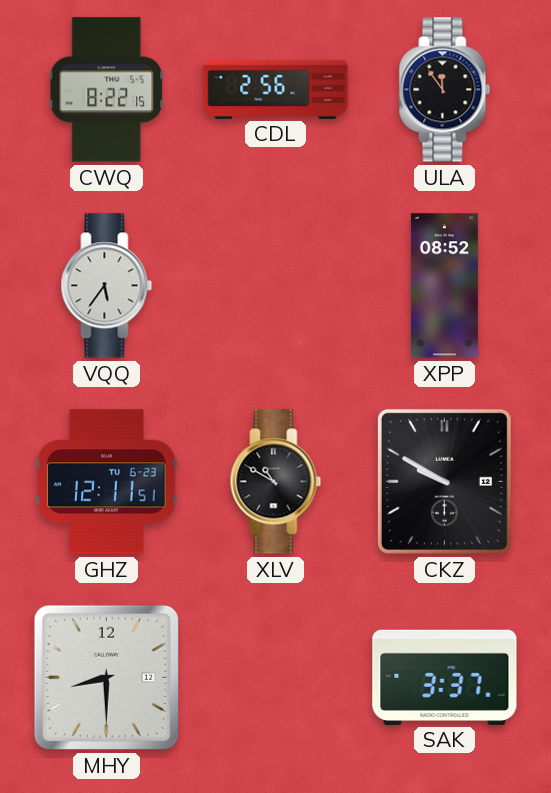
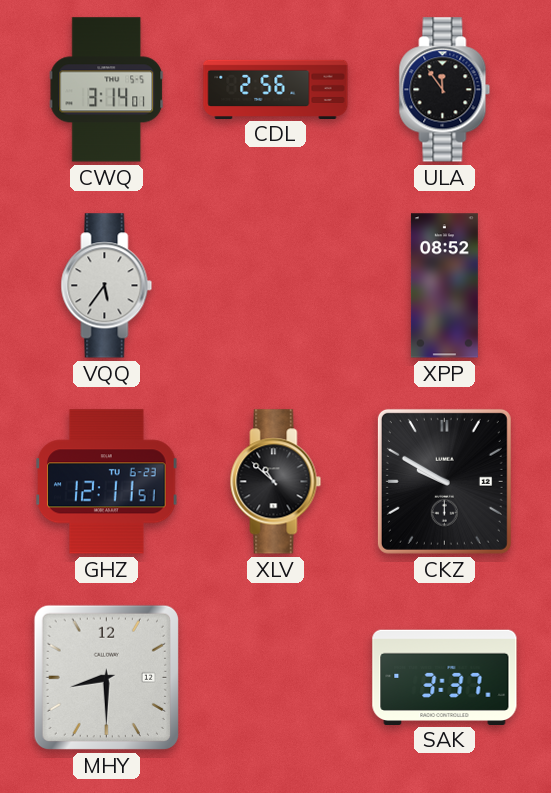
CWQ: 8:22 -> 3:14 (107, 90)
XLV: 10:50 -> 10:52 (276, 482)
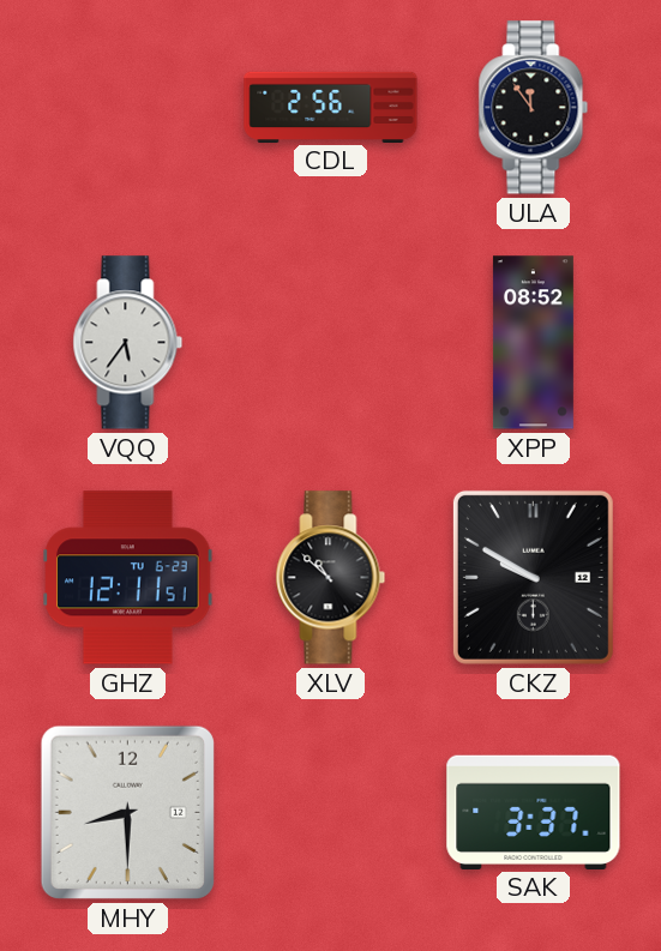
CWQ: 3:14 -> none (107, 90)
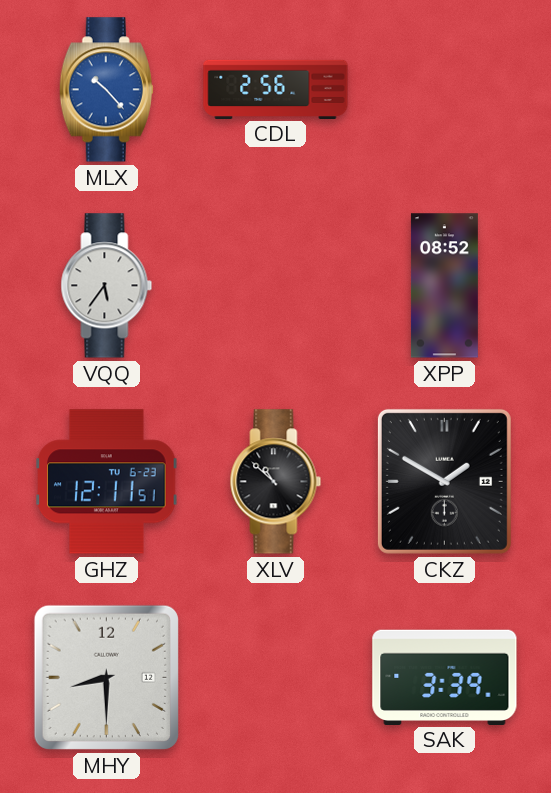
MLX: none -> 10:23 (106, 90)
ULA: 11:54 -> none (534, 108)
CKZ: 9:50 -> 1:50 (444, 481)
SAK: 3:37 -> 3:39 (445, 677)
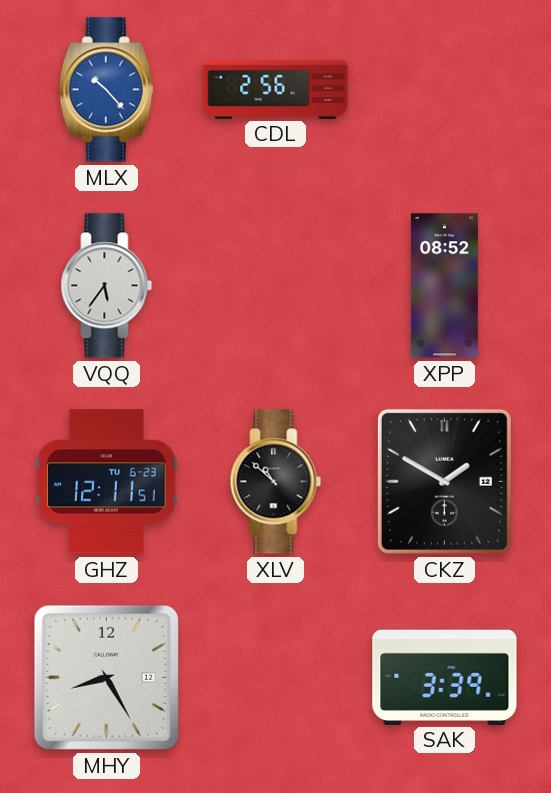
MHY: 8:30 -> 8:25 (106, 677)
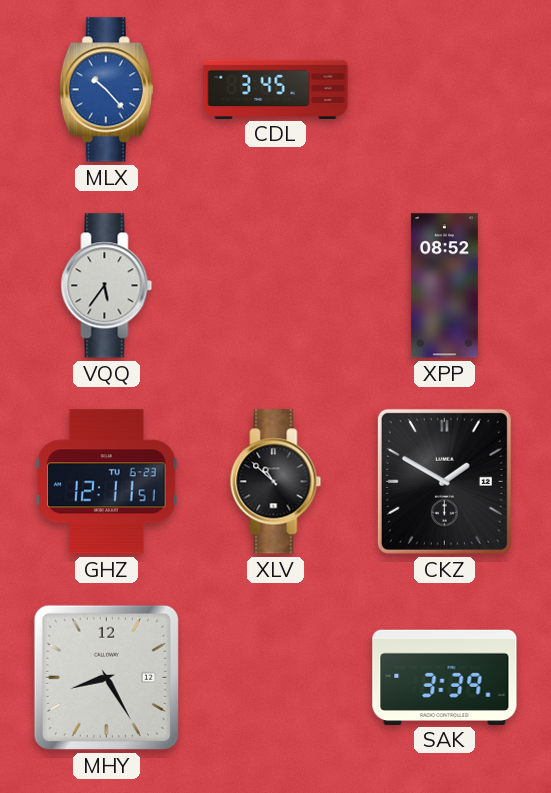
CDL: 2:56 -> 3:45 (276, 89)
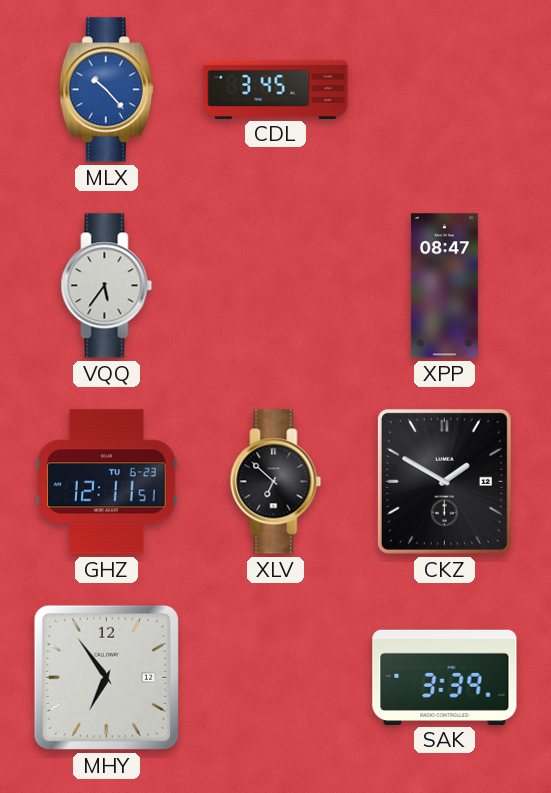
XPP: 08:52 -> 08:47 (444, 286)
XLV: 10:52 -> 6:52 (276, 482)
MHY: 8:25 -> 6:54 (106, 677)
